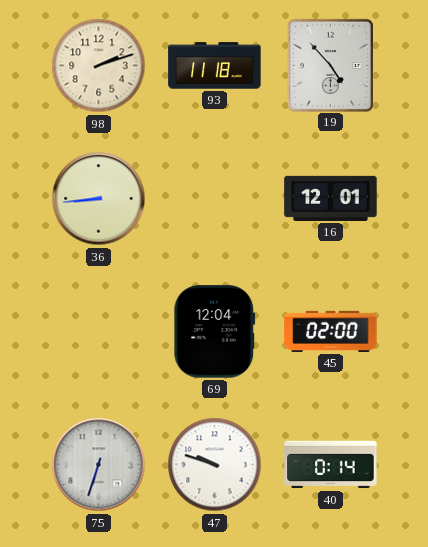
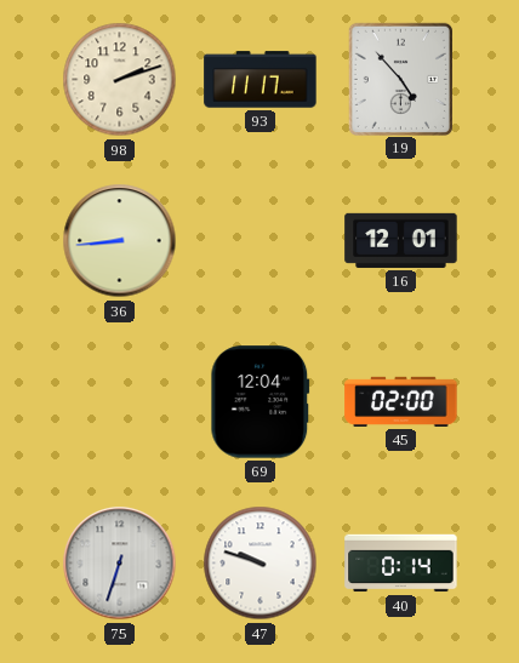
93: 11:18 -> 11:17 (261, 80)
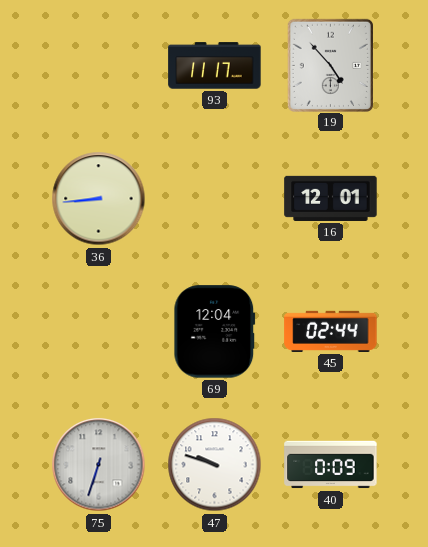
98: 2:12 -> none (120, 80)
45: 02:00 -> 02:44 (331, 331)
40: 0:14 -> 0:09 (331, 465)
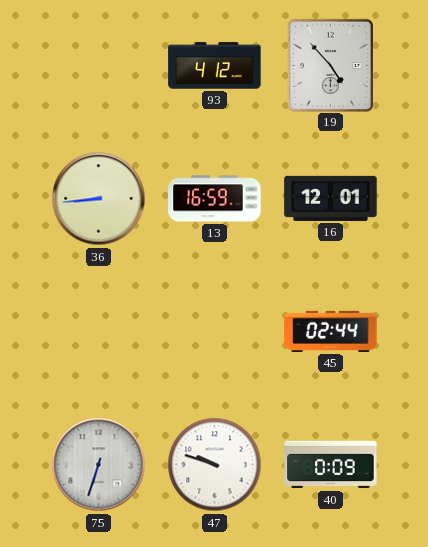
93: 11:17 -> 4:12 (215, 66)
13: none -> 16:59 (215, 199)
69: 12:04 -> none (215, 332)
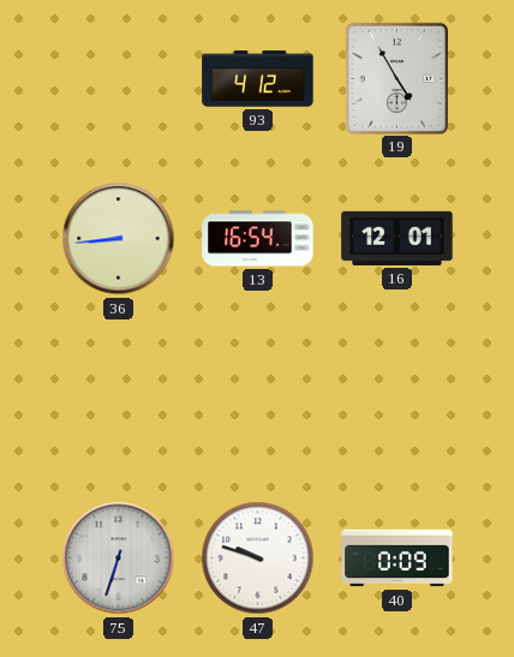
19: 4:53 -> 4:55 (396, 78)
13: 16:59 -> 16:54 (258, 239)
45: 02:44 -> none (331, 331)
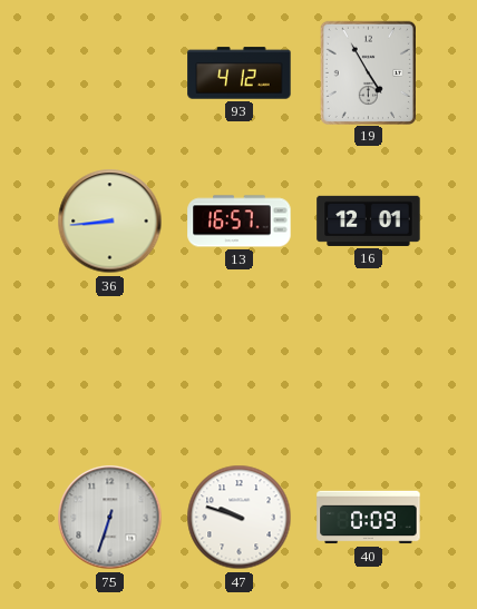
13: 16:54 -> 16:57 (240, 222)
